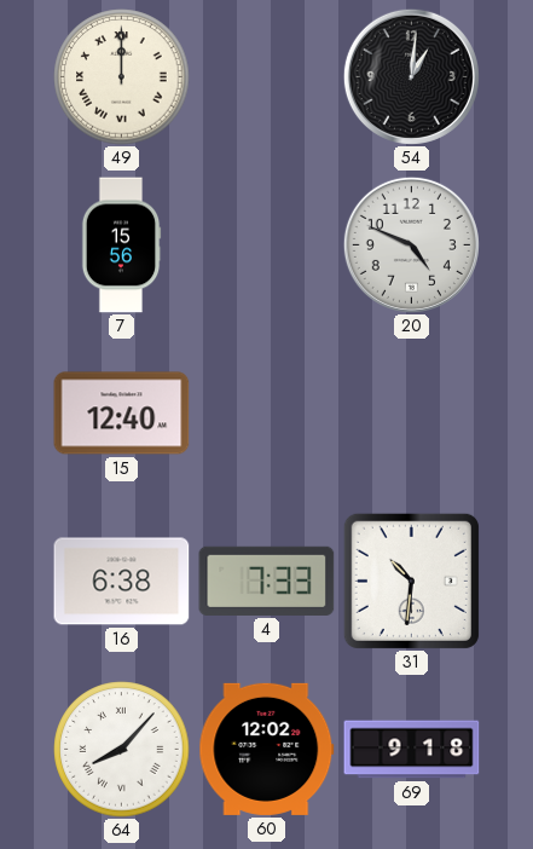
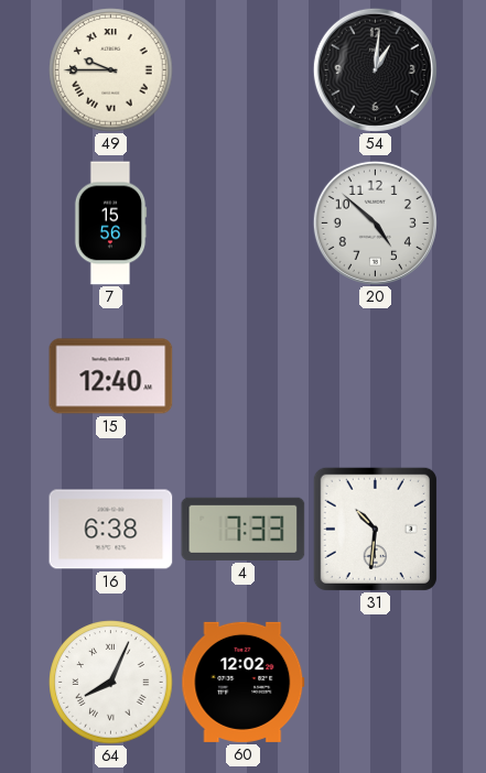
49: 12:00 -> 9:45 (111, 70)
20: 4:49 -> 4:52 (375, 222)
64: 8:07 -> 8:04 (111, 683)
69: 9:18 -> none (412, 750)
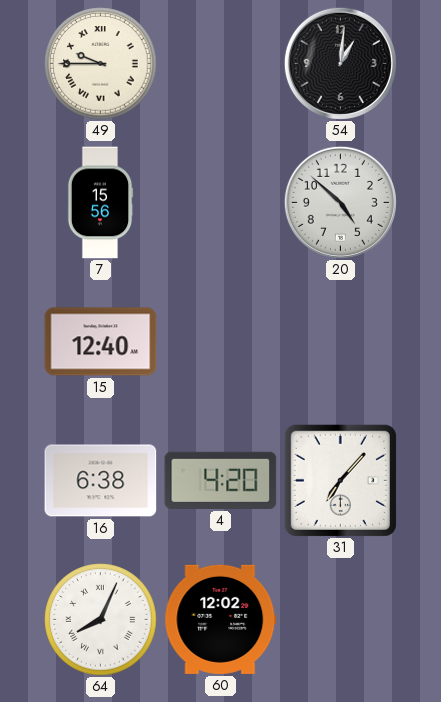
4: 7:33 -> 4:20 (221, 480)
31: 10:31 -> 7:07 (340, 480)
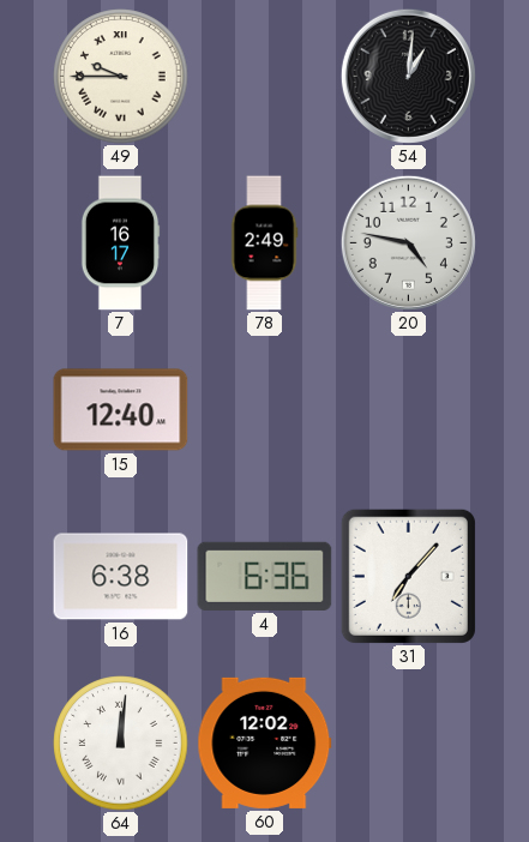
7: 15:56 -> 16:17 (120, 243)
78: none -> 2:49 (264, 243)
20: 4:52 -> 4:47 (408, 242)
4: 4:20 -> 6:36 (265, 576)
64: 8:04 -> 12:01 (121, 744)
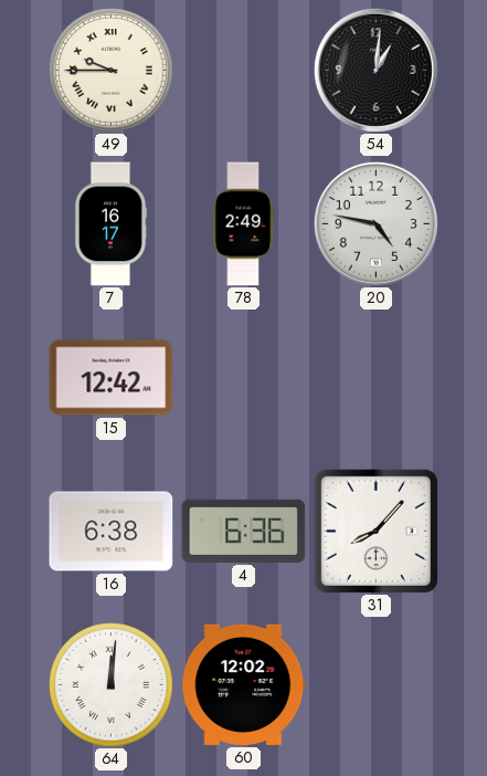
15: 12:40 -> 12:42 (112, 378)
31: 7:07 -> 8:07 (375, 531)
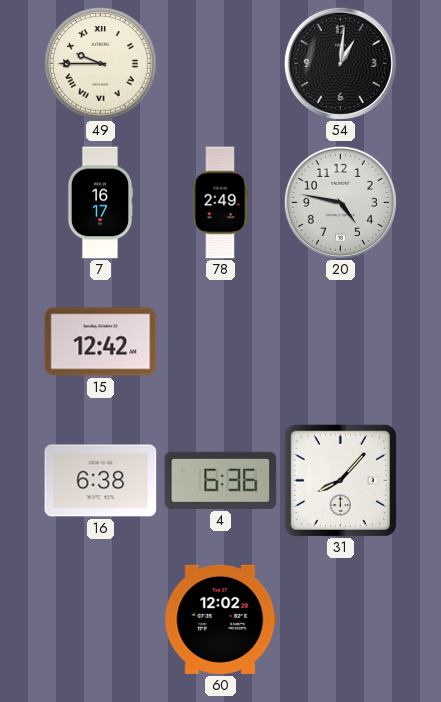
64: 12:01 -> none (112, 685)
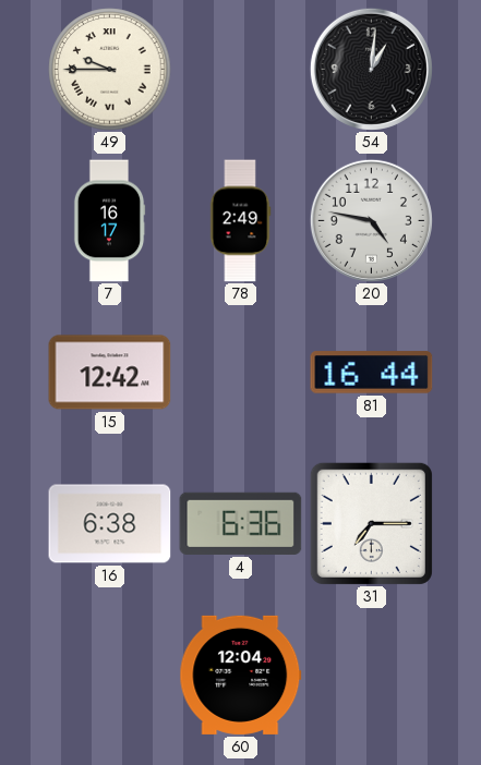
81: none -> 16:44 (372, 373)
31: 8:07 -> 7:15 (371, 523)
60: 12:02 -> 12:04 (241, 675)
